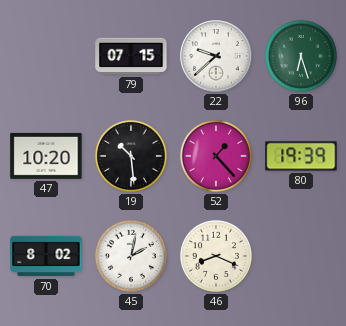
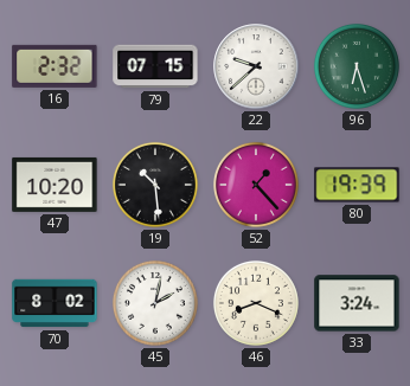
16: none -> 2:32 (55, 66)
33: none -> 3:24 (357, 303)
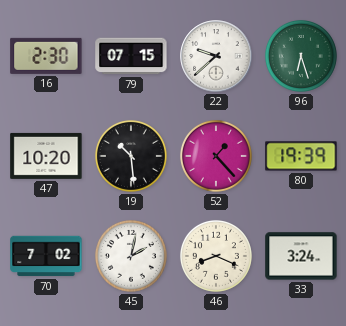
16: 2:32 -> 2:30 (46, 56)
70: 8:02 -> 7:02 (46, 256)
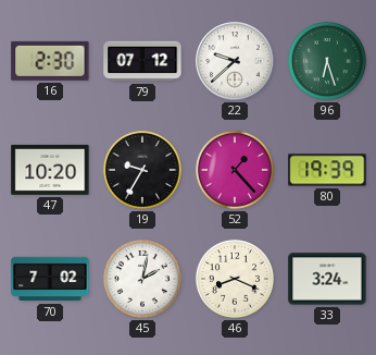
79: 07:15 -> 07:12 (142, 61)
19: 10:29 -> 9:35 (142, 170)
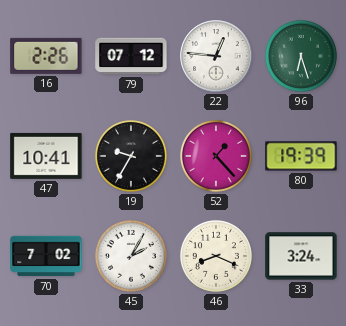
16: 2:30 -> 2:26 (46, 56)
22: 9:38 -> 12:46 (216, 56)
47: 10:20 -> 10:41 (46, 156)
45: 2:02 -> 2:05 (131, 256)
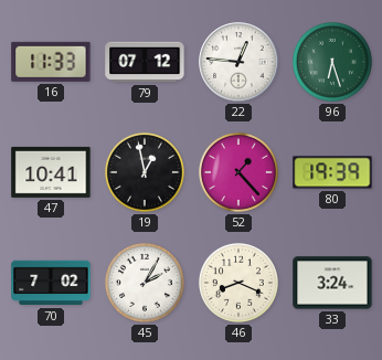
16: 2:26 -> 11:33 (51, 62)
19: 9:35 -> 12:58 (145, 172)
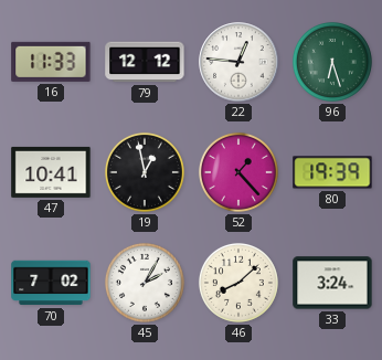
79: 07:12 -> 12:12 (145, 62)
46: 8:19 -> 8:08 (238, 283)
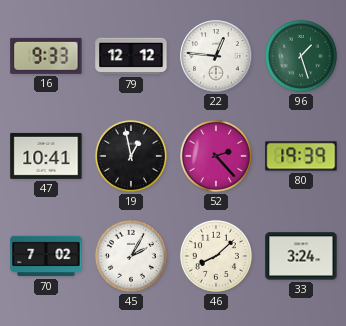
16: 11:33 -> 9:33 (46, 56)
96: 6:27 -> 1:27 (301, 56)
52: 1:23 -> 2:23 (216, 156)
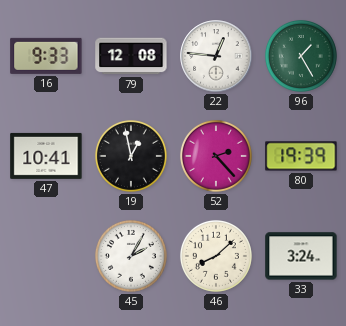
79: 12:12 -> 12:08 (131, 56)
96: 1:27 -> 1:25 (301, 56)
70: 7:02 -> none (46, 256)
